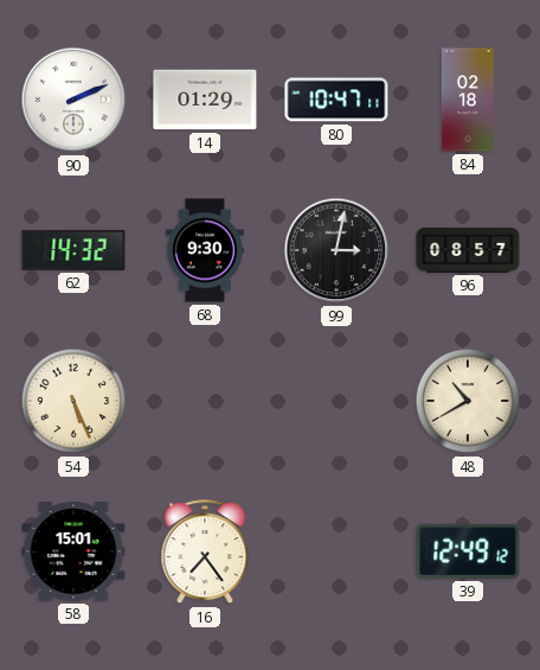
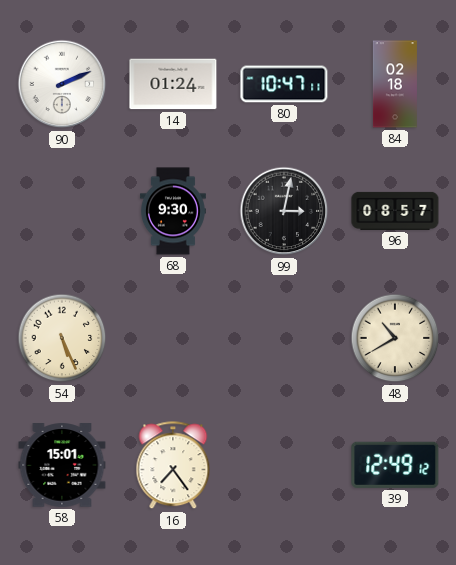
14: 01:29 -> 01:24 (173, 84)
62: 14:32 -> none (73, 250)
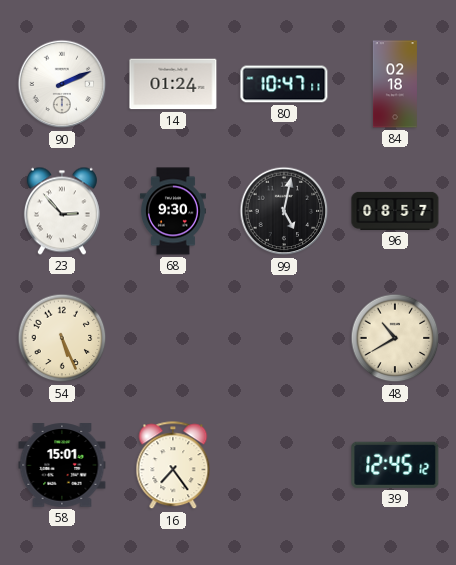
23: none -> 2:53 (62, 211)
99: 3:02 -> 5:02 (284, 211)
39: 12:49 -> 12:45 (395, 465)
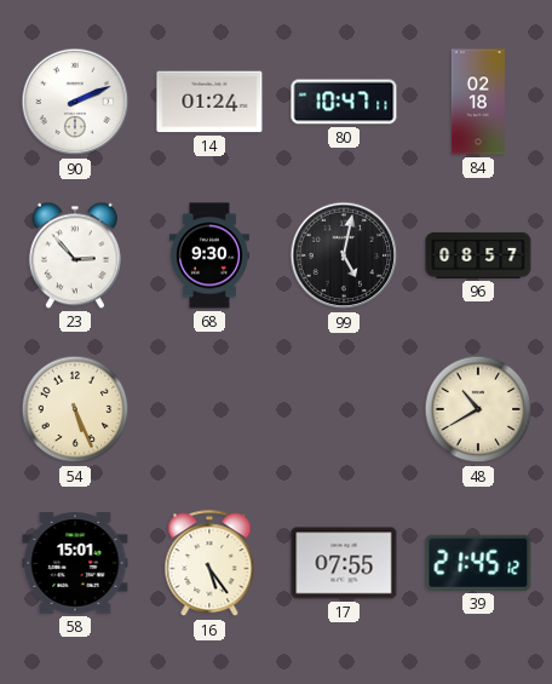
16: 7:24 -> 5:24 (209, 564)
17: none -> 07:55 (344, 563)
39: 12:45 -> 21:45 (478, 563)
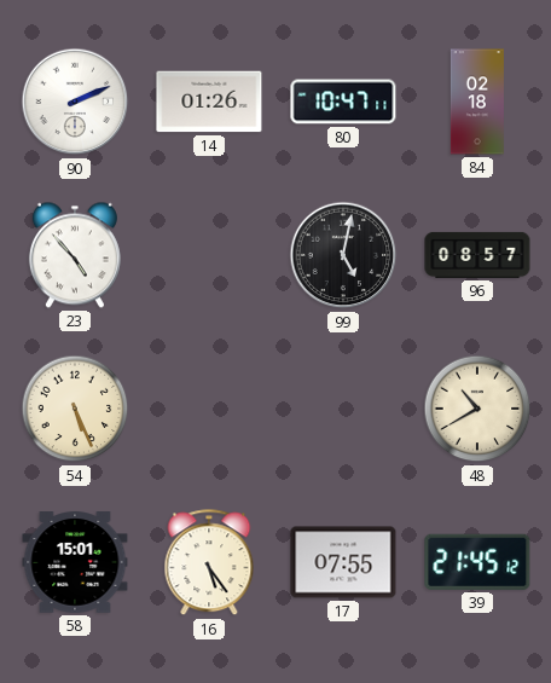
14: 01:24 -> 01:26 (209, 102)
23: 2:53 -> 4:53 (75, 255)
68: 9:30 -> none (209, 255)
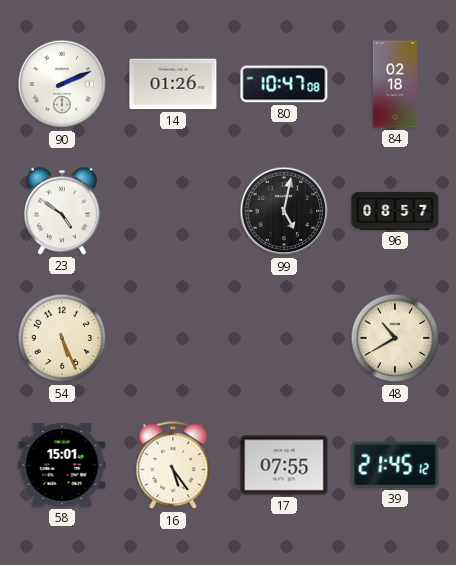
80: 10:47:11 -> 10:47:08 (284, 84)
23: 4:53 -> 4:51 (62, 211)
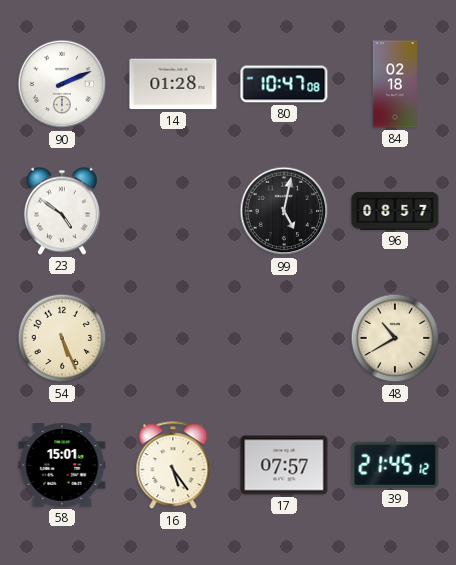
14: 01:26 -> 01:28 (173, 84)
17: 07:55 -> 07:57 (284, 465)
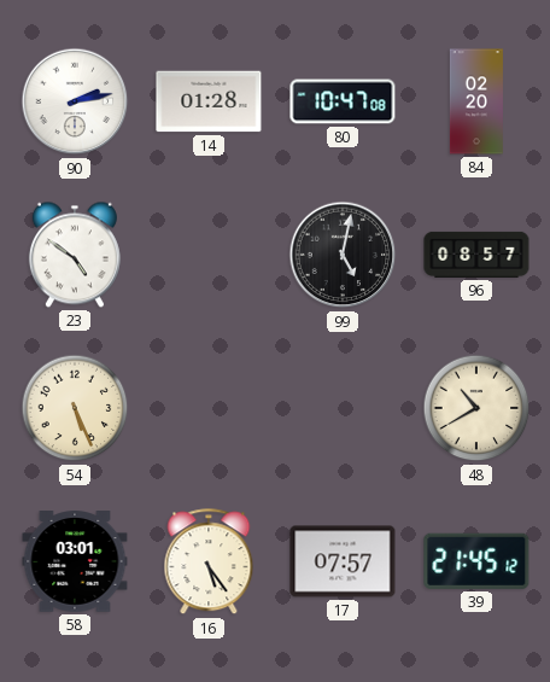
90: 2:11 -> 2:13 (75, 101)
84: 02:18 -> 02:20 (476, 101)
58: 15:01 -> 03:01 (75, 561)
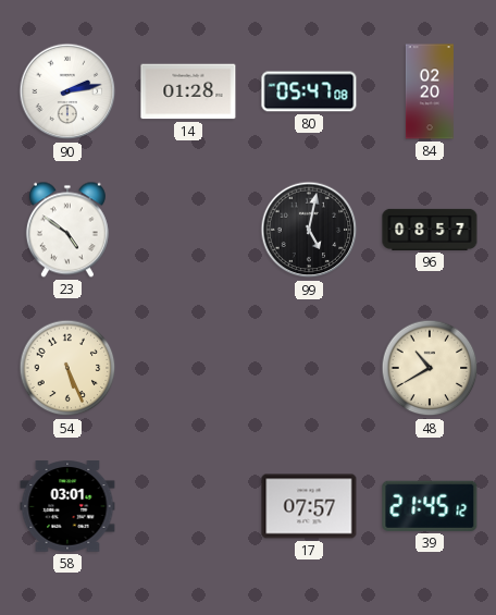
80: 10:47 -> 05:47 (309, 91)
16: 5:24 -> none (209, 562)
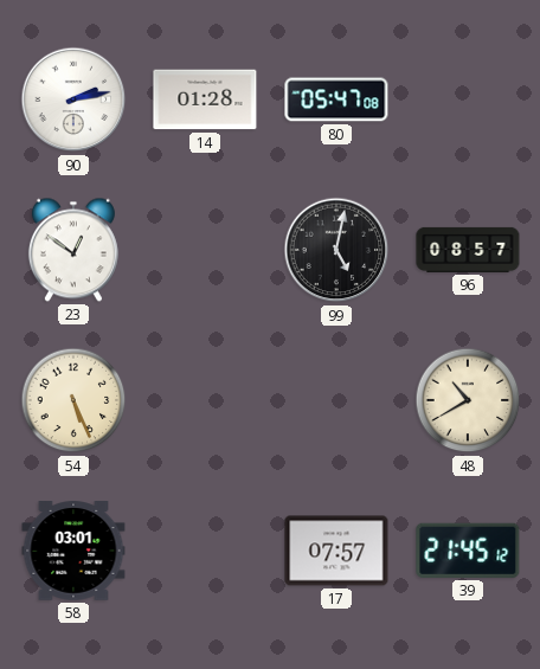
84: 02:20 -> none (430, 91)
23: 4:51 -> 12:51 (73, 250)
